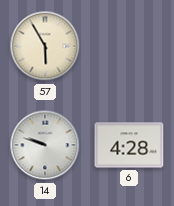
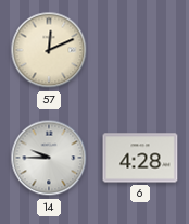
57: 5:55 -> 12:11 (49, 50)
14: 9:48 -> 9:45 (49, 158)
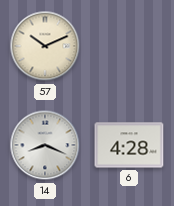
57: 12:11 -> 10:11 (45, 46)
14: 9:45 -> 8:19 (45, 145)
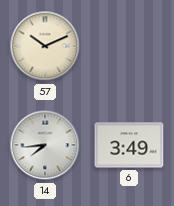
14: 8:19 -> 7:44 (45, 145)
6: 4:28 -> 3:49 (129, 145)
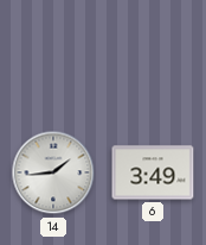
57: 10:11 -> none (45, 46)
14: 7:44 -> 1:44 (53, 172)
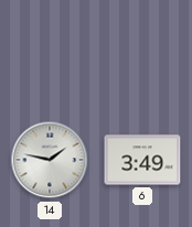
14: 1:44 -> 1:47 (50, 160)
